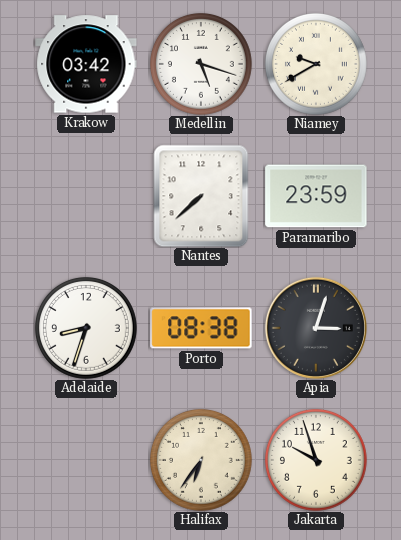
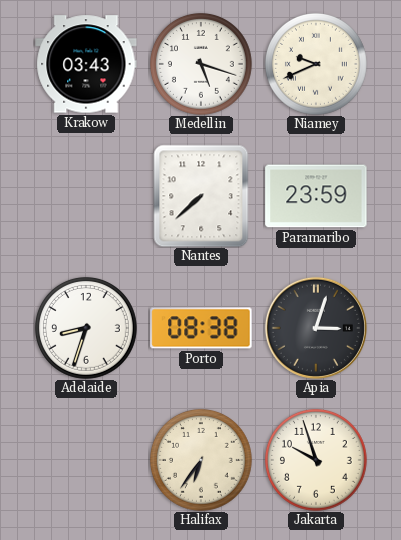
Krakow: 03:42 -> 03:43 (86, 64)
Niamey: 9:40 -> 9:41 (316, 64)
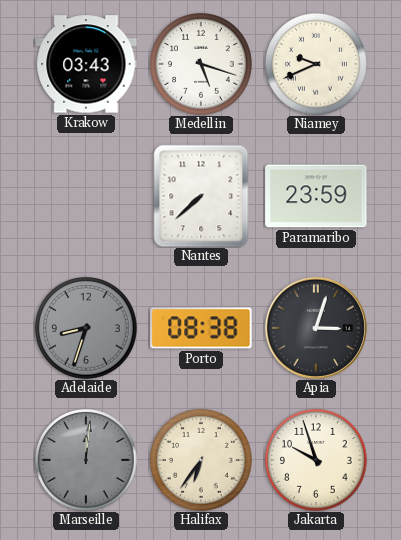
Adelaide dial: white -> grey (86, 328)
Marseille: none -> 12:01 (86, 460)
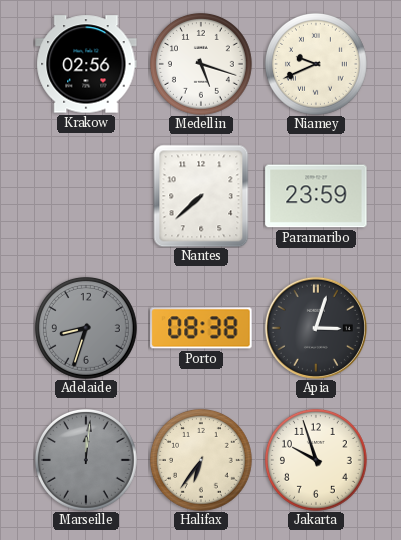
Krakow: 03:43 -> 02:56 (86, 64)
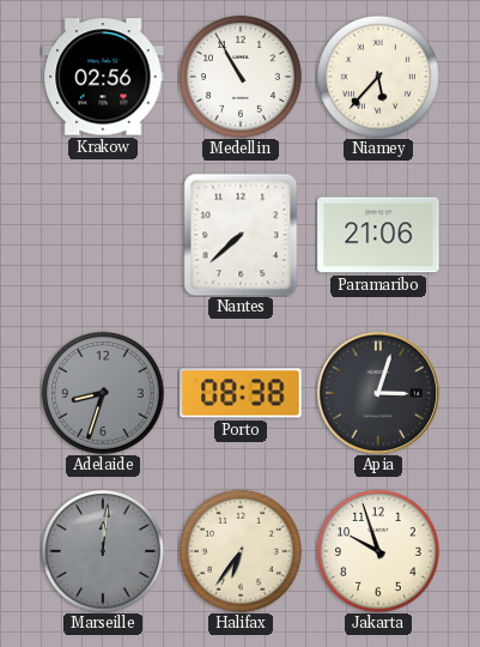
Medellin: 5:18 -> 10:55 (241, 77)
Niamey: 9:41 -> 5:37 (378, 77)
Paramaribo: 23:59 -> 21:06 (378, 235)
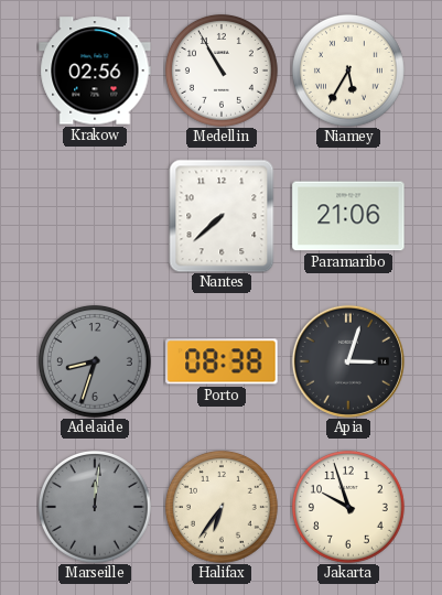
Niamey: 5:37 -> 5:35 (348, 71)
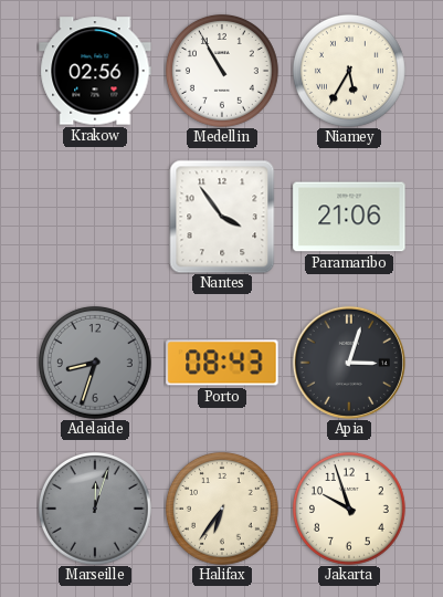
Nantes: 7:38 -> 3:54 (222, 217)
Porto: 08:38 -> 08:43 (222, 363)
Marseille: 12:01 -> 12:03 (95, 509)
